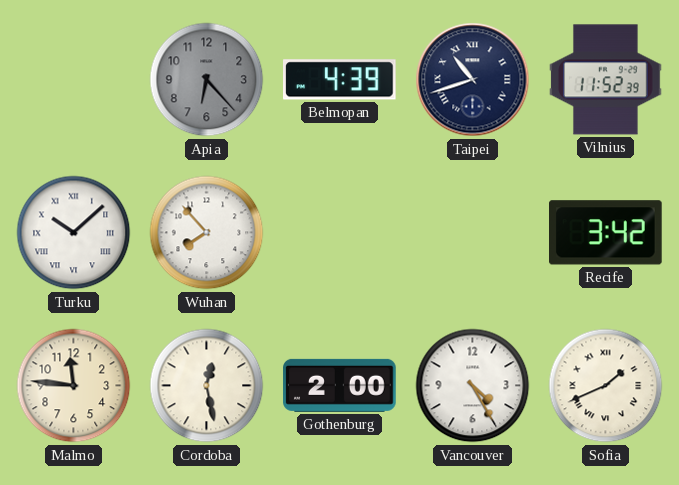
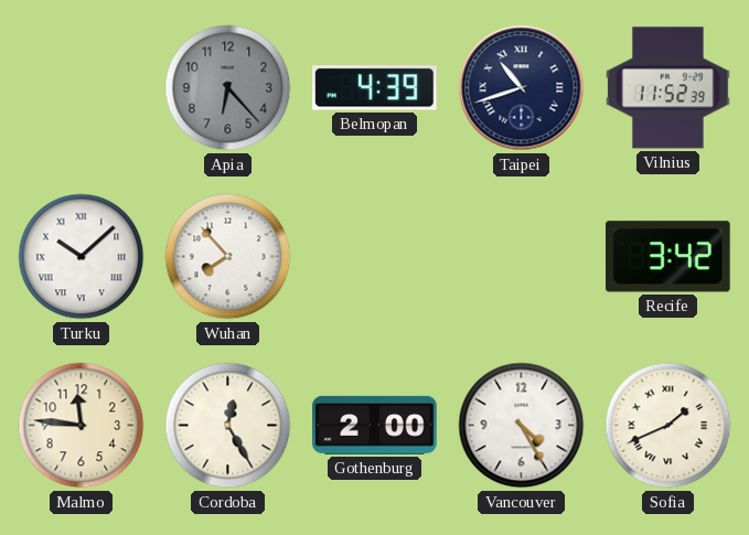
Cordoba: 12:28 -> 12:25 (228, 426)
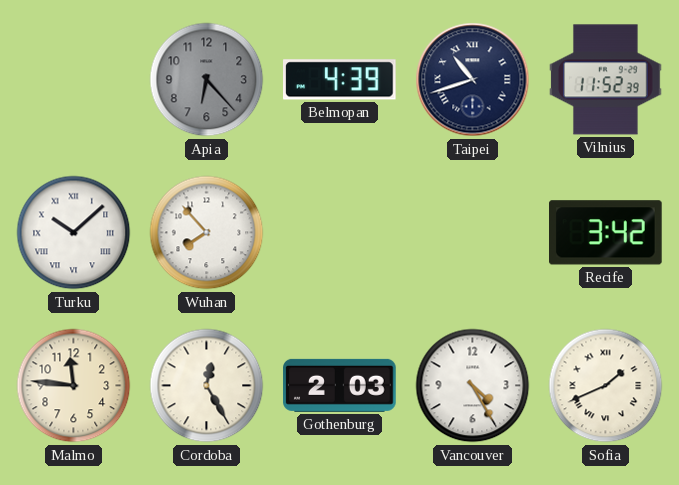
Gothenburg: 2:00 -> 2:03 (340, 385)
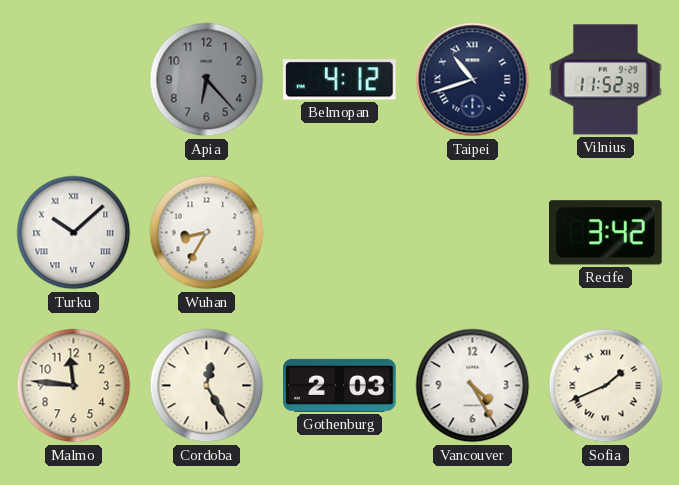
Belmopan: 4:39 -> 4:12 (340, 80)
Wuhan: 7:53 -> 8:35 (207, 233)
